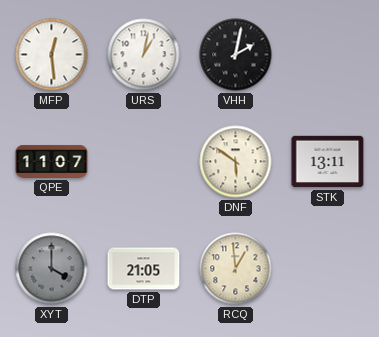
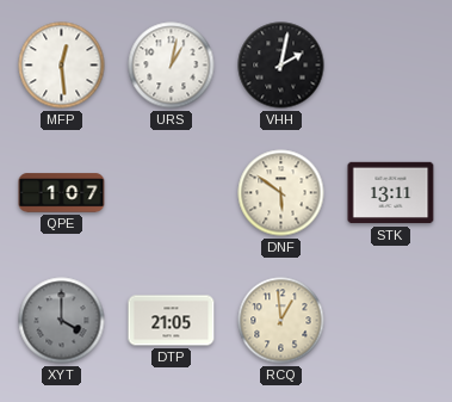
QPE: 11:07 -> 1:07 (62, 193)
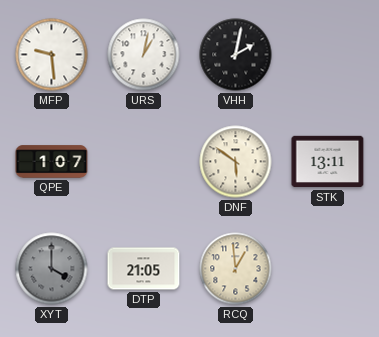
MFP: 12:29 -> 9:29 (52, 55)
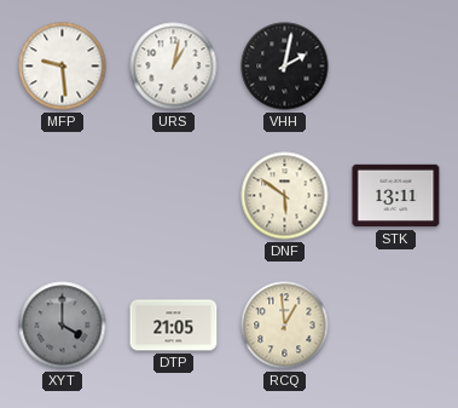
QPE: 1:07 -> none (52, 162)
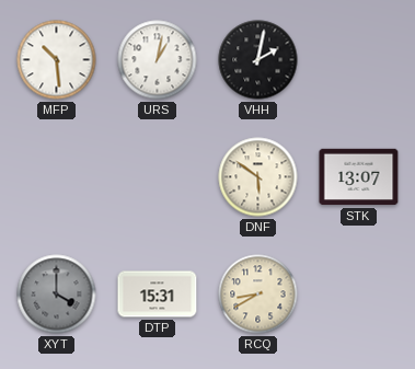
MFP: 9:29 -> 10:29 (57, 60)
STK: 13:11 -> 13:07 (359, 177)
DTP: 21:05 -> 15:31 (158, 295)
RCQ: 12:59 -> 8:40 (258, 295)
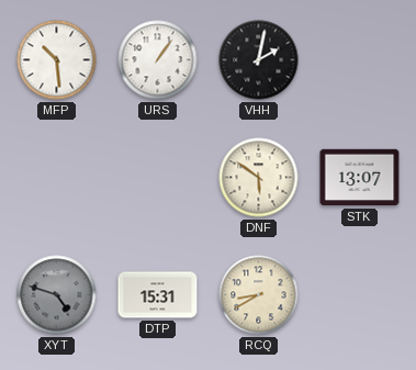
URS: 1:02 -> 1:06 (158, 60)
XYT: 4:00 -> 4:48 (57, 295)
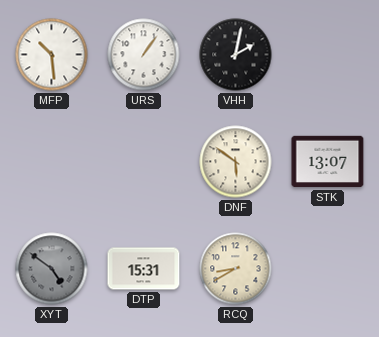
XYT: 4:48 -> 4:51 (52, 269)
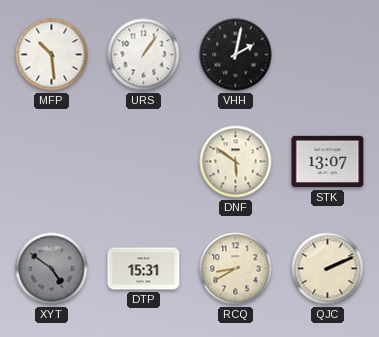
QJC: none -> 2:11 (328, 269)
